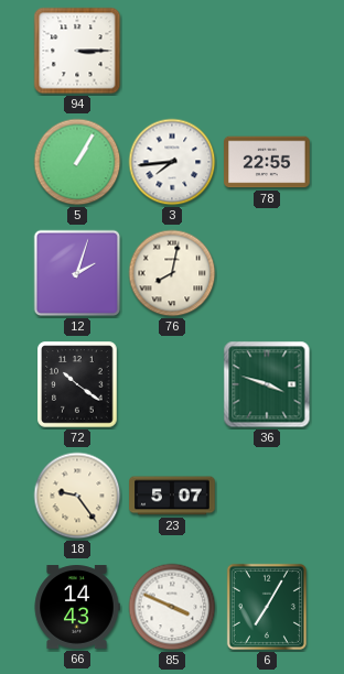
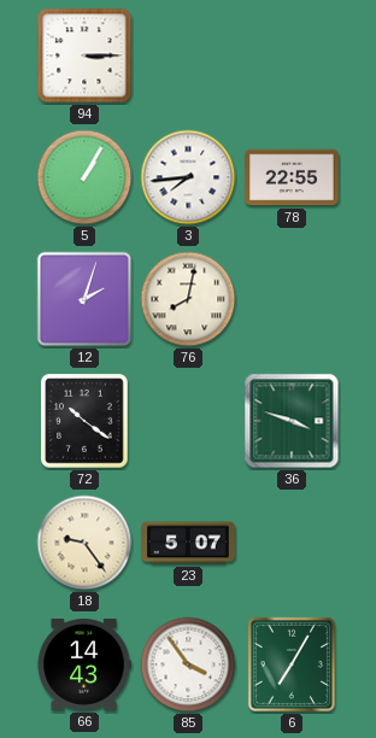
85: 3:49 -> 3:54 (188, 664)
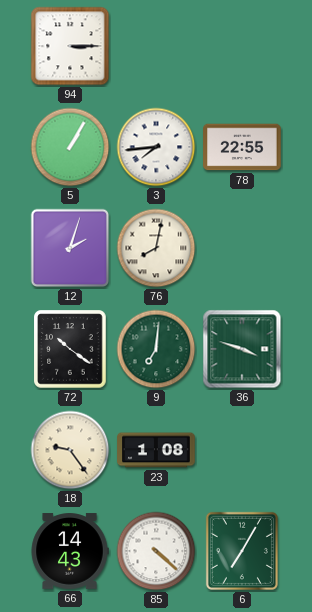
9: none -> 7:01 (156, 349)
23: 5:07 -> 1:08 (156, 450)
85: 3:54 -> 4:22 (156, 551)
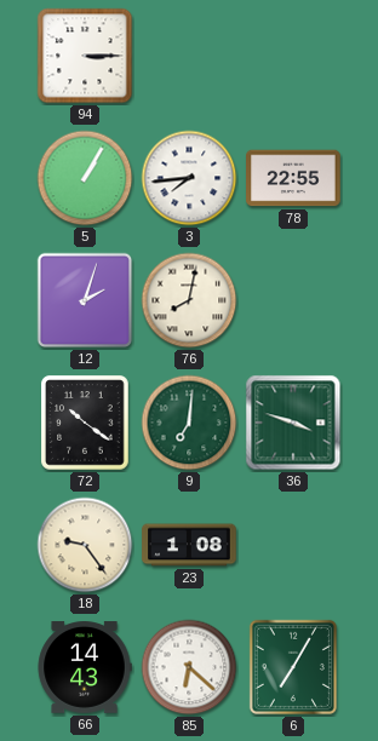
85: 4:22 -> 6:22 (189, 667)
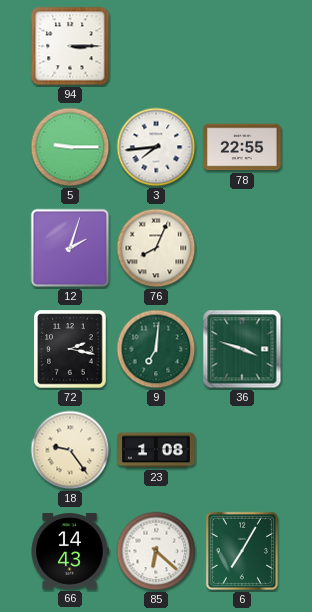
5: 1:05 -> 9:15 (70, 147)
76: 8:02 -> 8:04 (156, 248)
72: 10:21 -> 2:17 (70, 349)
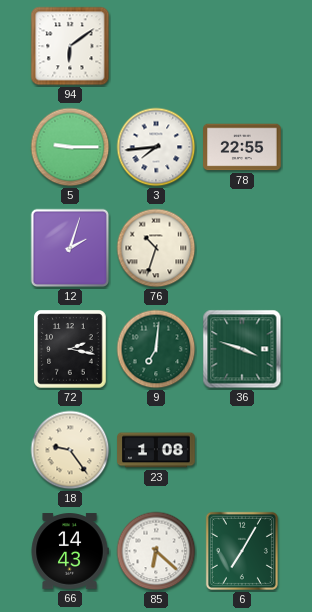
94: 3:15 -> 6:09 (70, 46)
76: 8:04 -> 10:33 (156, 248)
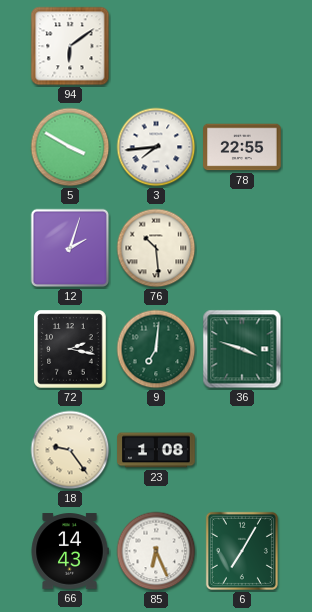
5: 9:15 -> 3:50 (70, 147)
76: 10:33 -> 10:29 (156, 248)
85: 6:22 -> 6:26 (156, 551)
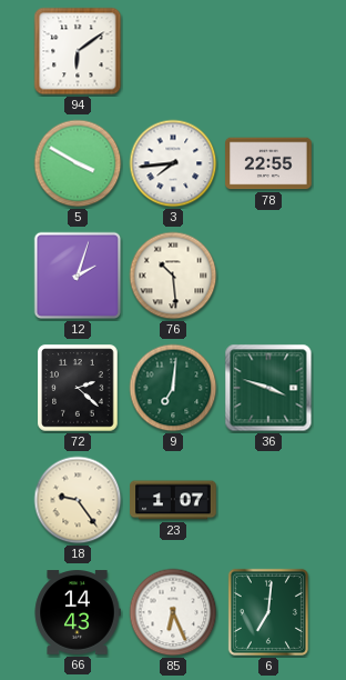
72: 2:17 -> 2:22 (78, 388)
23: 1:08 -> 1:07 (173, 500)
6: 7:05 -> 7:01 (268, 612)
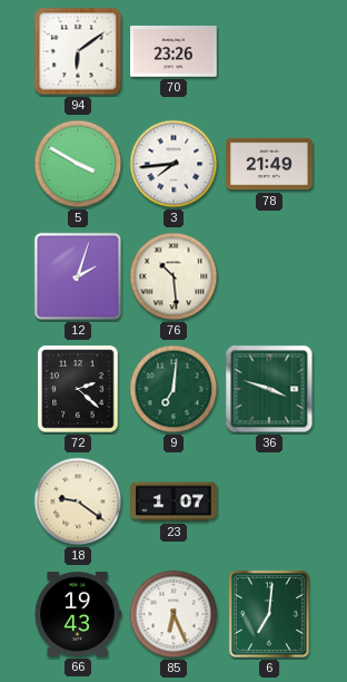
70: none -> 23:26 (173, 51)
78: 22:55 -> 21:49 (269, 164)
18: 9:24 -> 9:21 (78, 501)
66: 14:43 -> 19:43 (78, 614)
